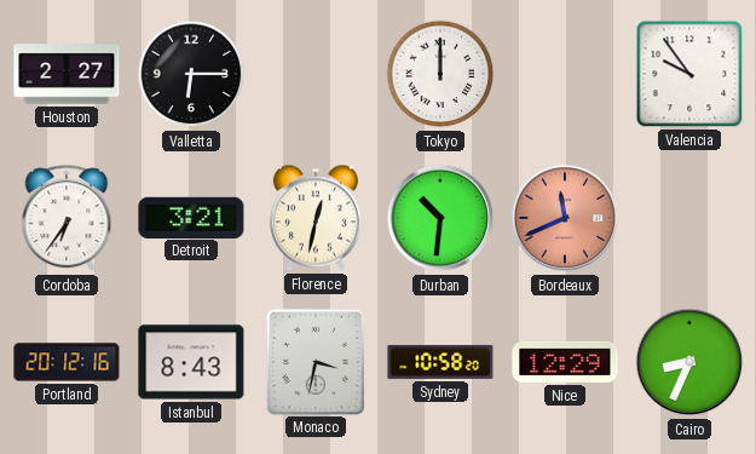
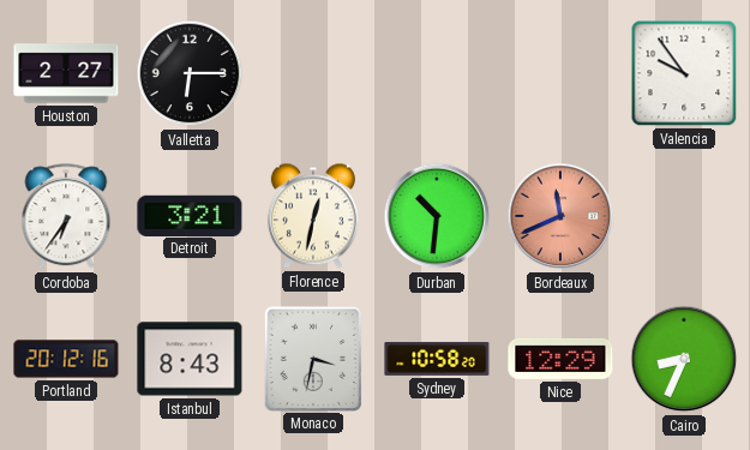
Tokyo: 12:00 -> none (440, 74)
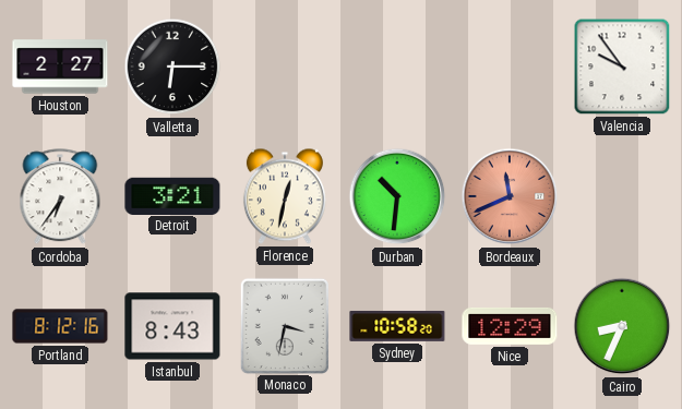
Portland: 20:12 -> 8:12 (60, 326)
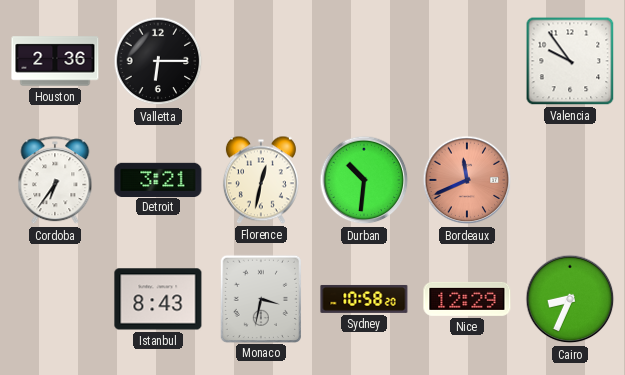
Houston: 2:27 -> 2:36 (55, 61)
Portland: 8:12 -> none (60, 326)
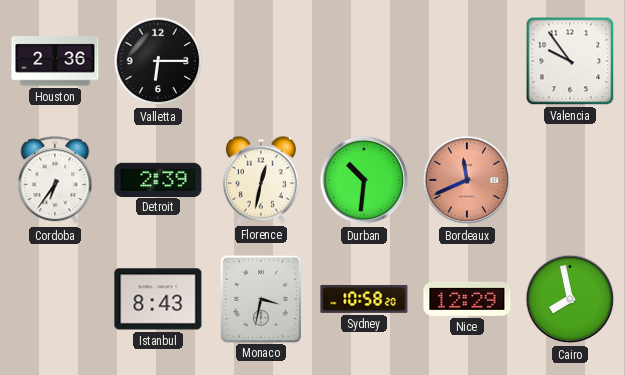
Detroit: 3:21 -> 2:39 (158, 179)
Cairo: 8:34 -> 7:58 (570, 299)
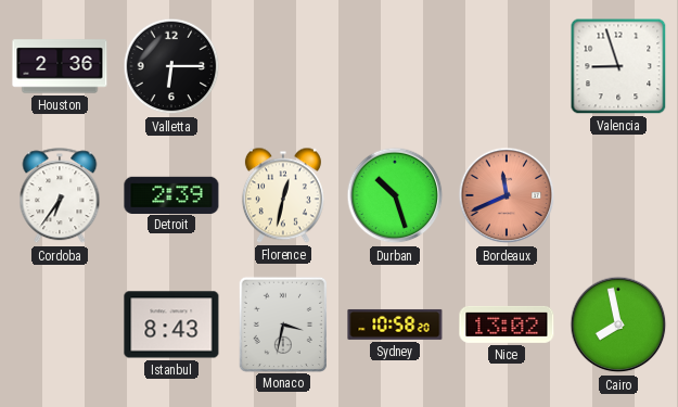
Valencia: 9:54 -> 8:57 (618, 66)
Durban: 10:31 -> 10:27 (395, 195)
Nice: 12:29 -> 13:02 (507, 325)
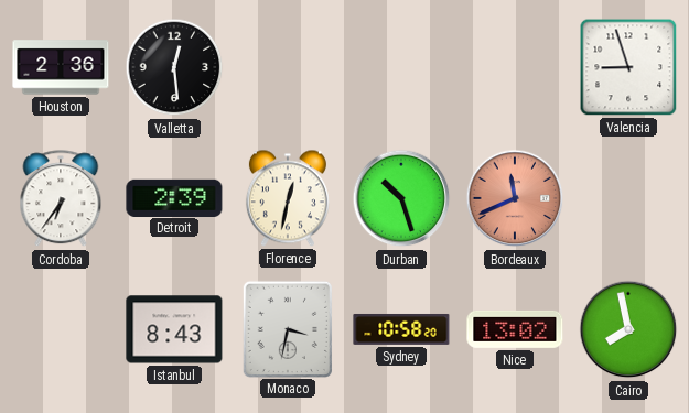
Valletta: 6:15 -> 12:29 (174, 67)
